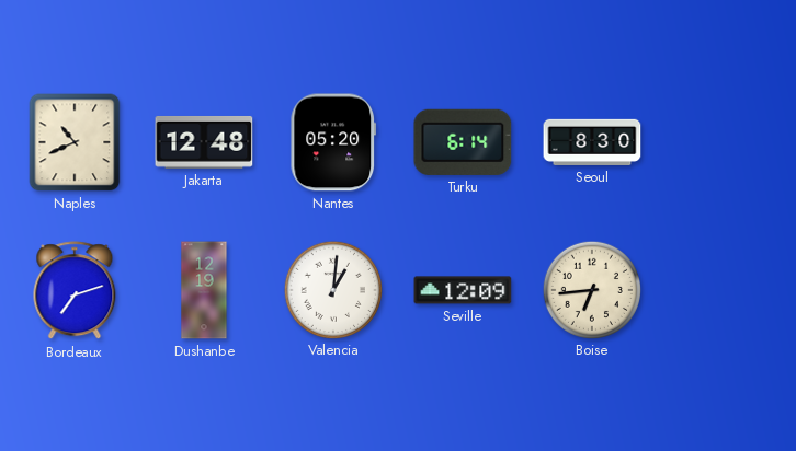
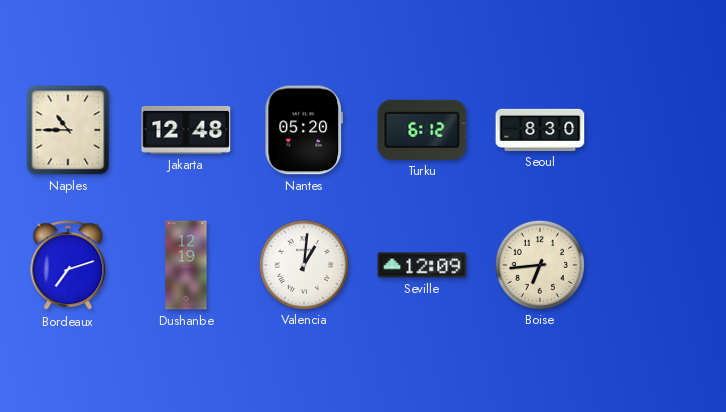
Naples: 10:41 -> 10:45 (68, 130)
Turku: 6:14 -> 6:12 (422, 130)
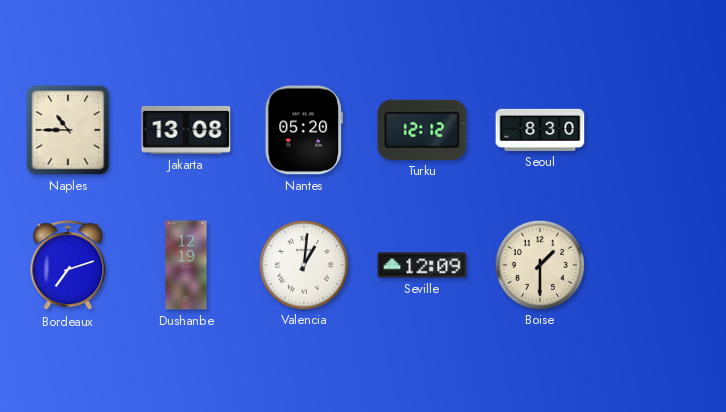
Jakarta: 12:48 -> 13:08 (186, 130)
Turku: 6:12 -> 12:12 (422, 130)
Boise: 6:44 -> 1:30 (539, 264)
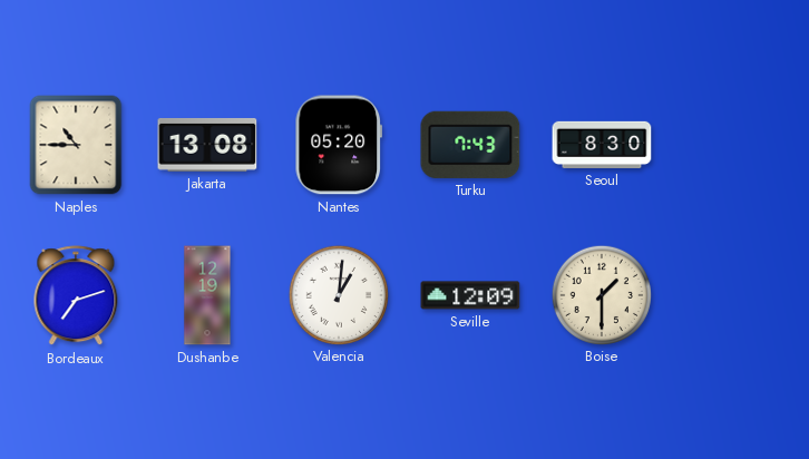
Turku: 12:12 -> 7:43 (470, 145)
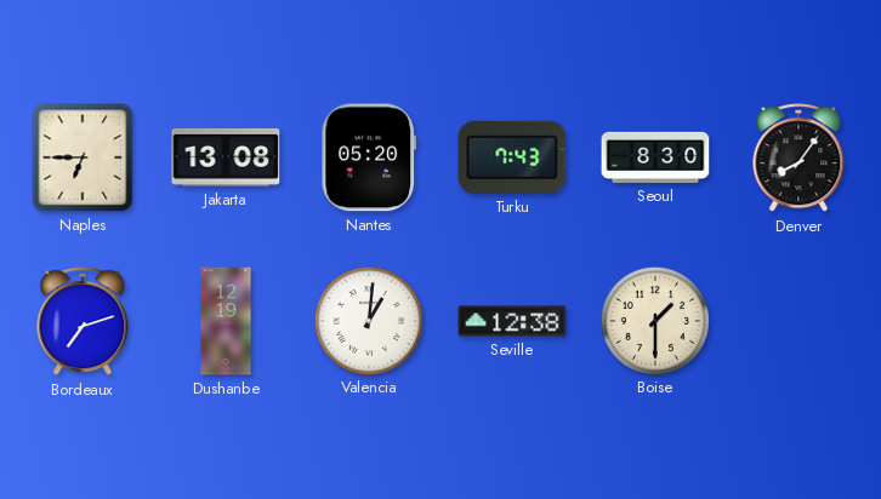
Naples: 10:45 -> 6:45 (83, 157)
Denver: none -> 8:06 (798, 159)
Seville: 12:09 -> 12:38 (512, 321)
